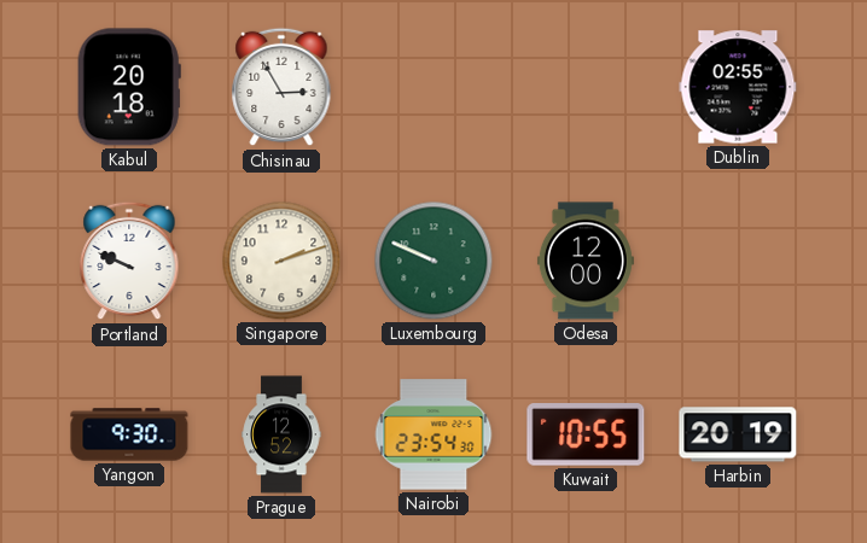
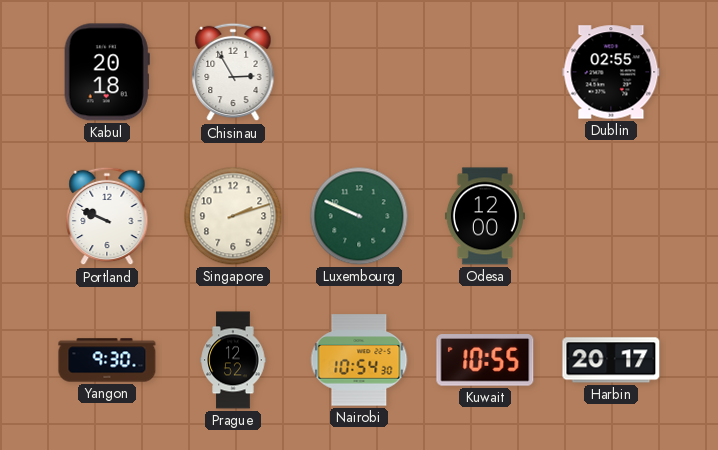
Nairobi: 23:54 -> 10:54 (359, 360)
Harbin: 20:19 -> 20:17 (611, 360)
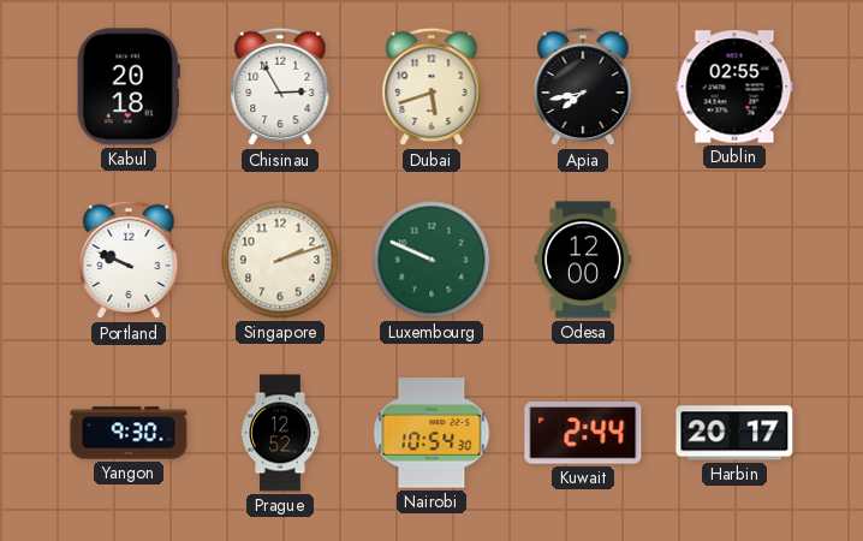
Dubai: none -> 5:42 (431, 87)
Apia: none -> 7:43 (583, 87)
Kuwait: 10:55 -> 2:44 (583, 433)
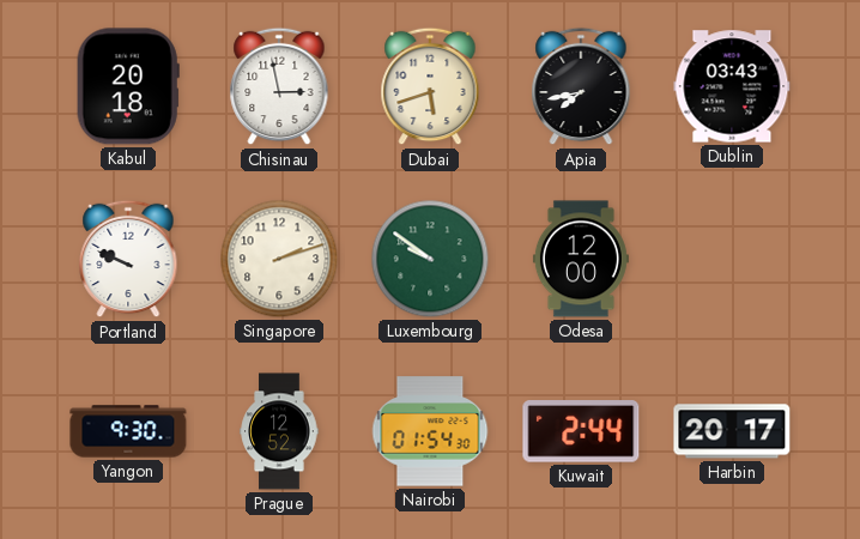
Chisinau: 2:55 -> 2:58 (279, 86)
Dublin: 02:55 -> 03:43 (732, 86)
Luxembourg: 9:49 -> 9:51 (430, 259)
Nairobi: 10:54 -> 01:54 (430, 431)
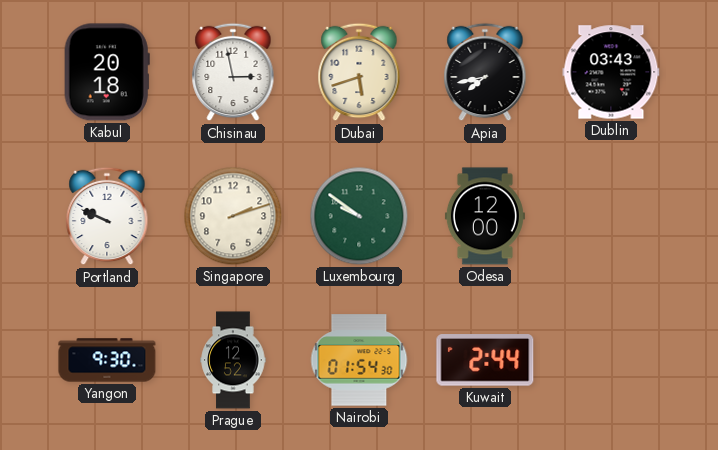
Harbin: 20:17 -> none (732, 431)
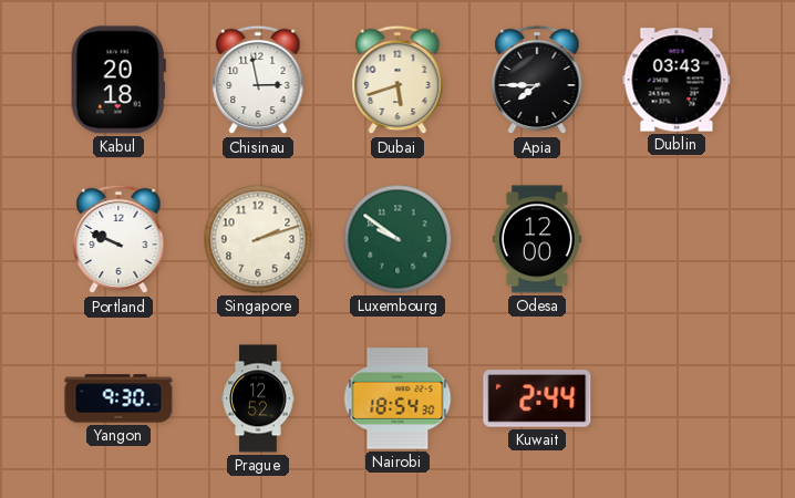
Apia: 7:43 -> 7:45 (537, 80)
Nairobi: 01:54 -> 18:54 (397, 398)
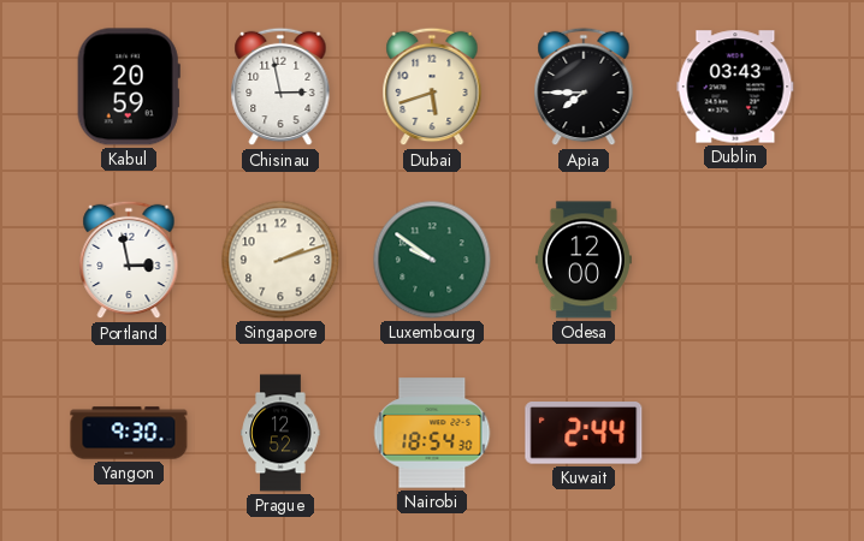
Kabul: 20:18 -> 20:59 (129, 87)
Portland: 9:49 -> 2:58 (129, 260)
